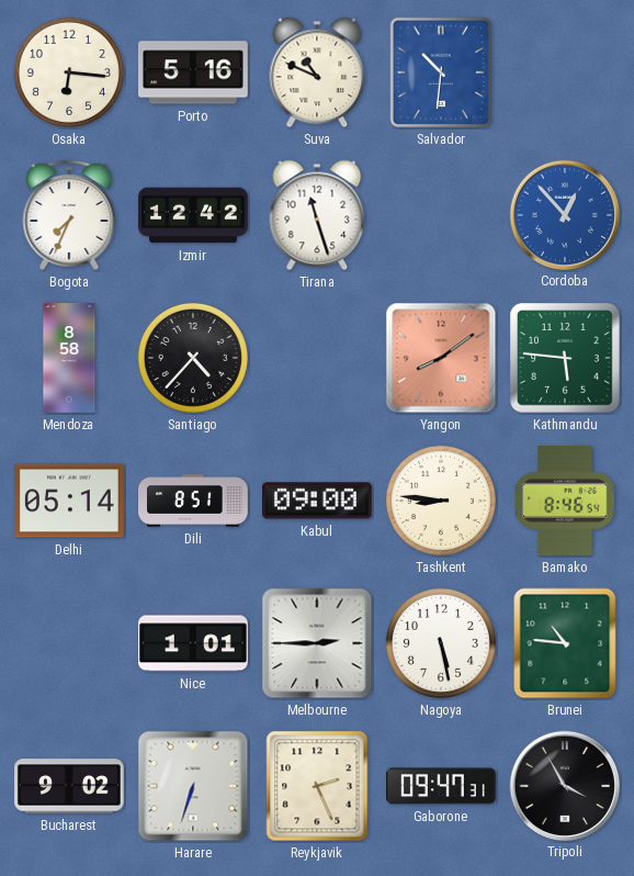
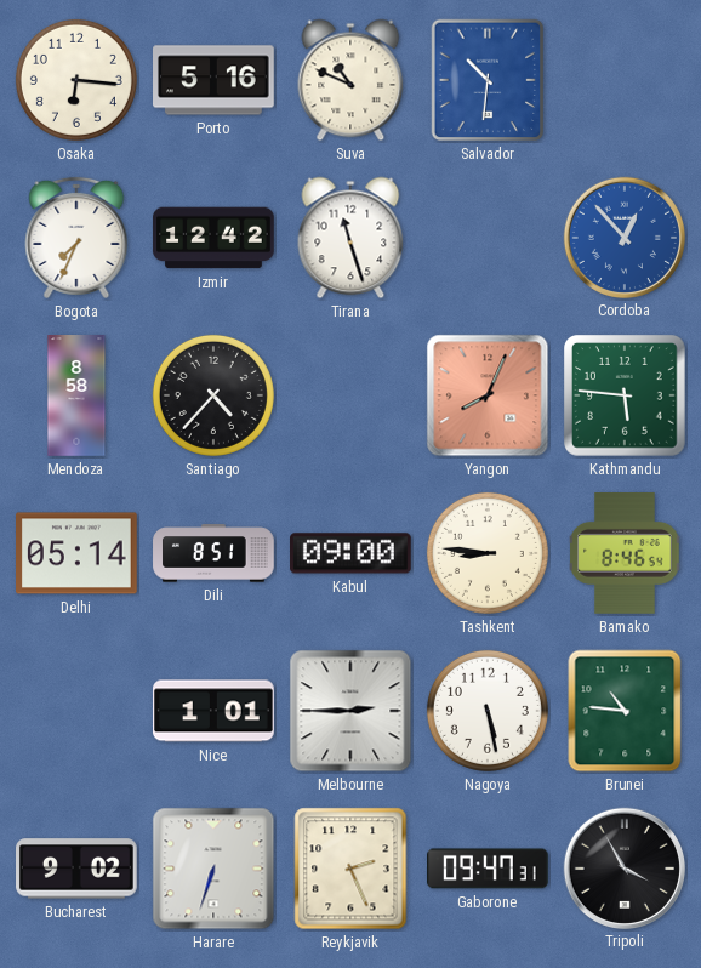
Yangon: 8:09 -> 8:04 (488, 395)
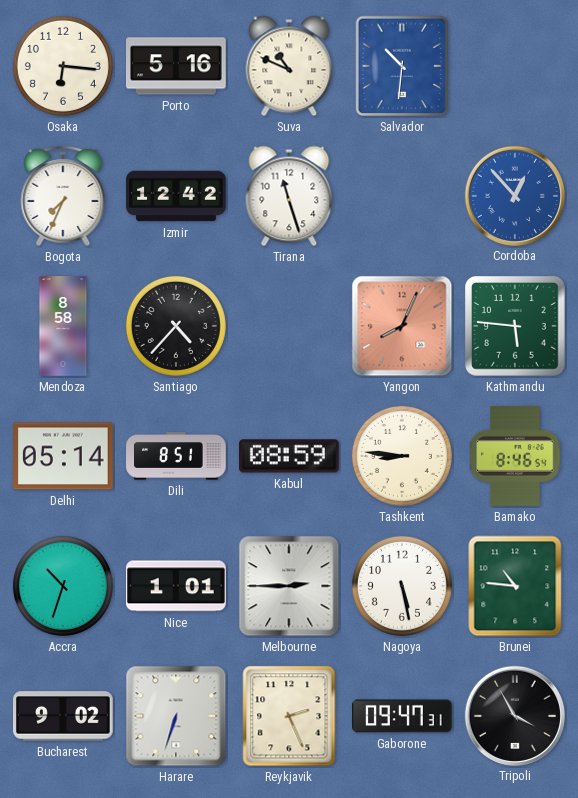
Kabul: 09:00 -> 08:59 (290, 456)
Accra: none -> 10:33 (63, 586)
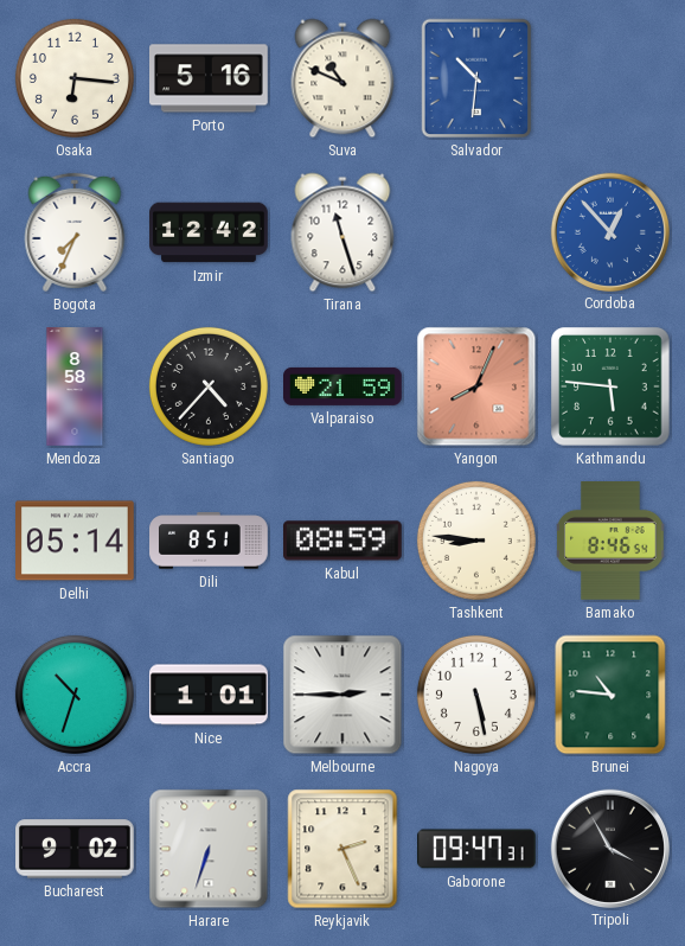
Valparaiso: none -> 21:59 (344, 386)
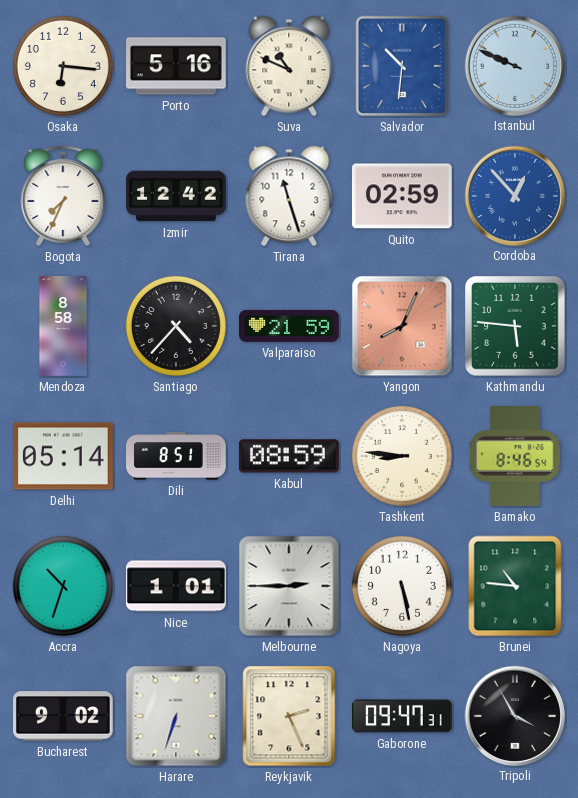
Istanbul: none -> 9:49 (514, 65)
Quito: none -> 02:59 (402, 196)
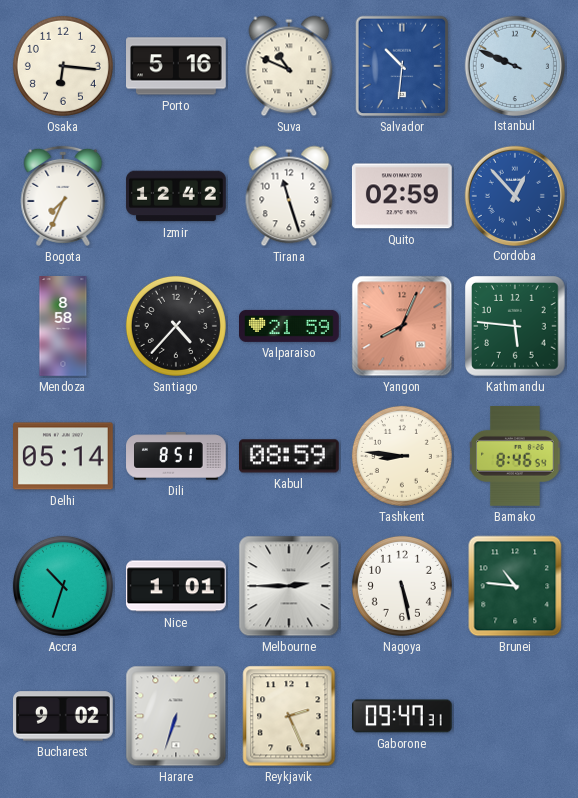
Tripoli: 3:55 -> none (514, 715)
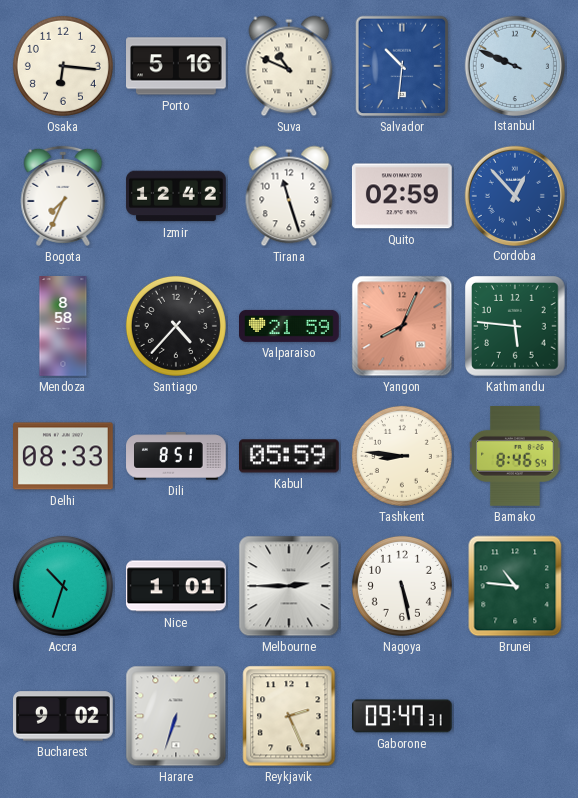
Delhi: 05:14 -> 08:33 (64, 456)
Kabul: 08:59 -> 05:59 (290, 456)
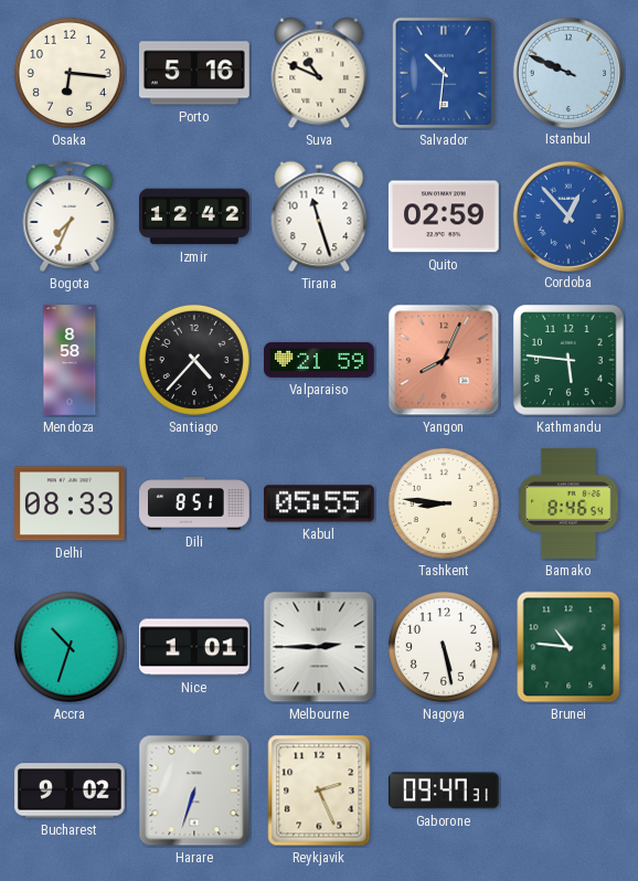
Kabul: 05:59 -> 05:55 (320, 503)
